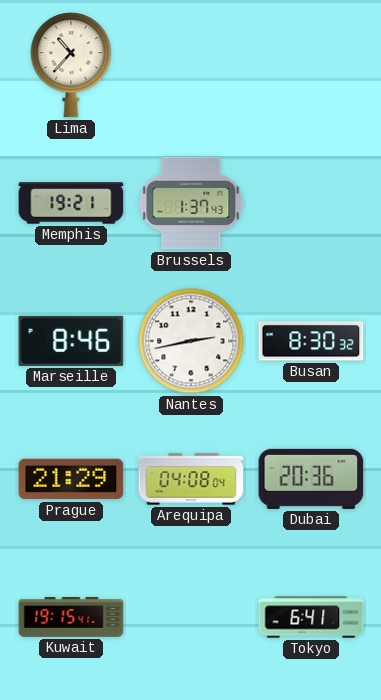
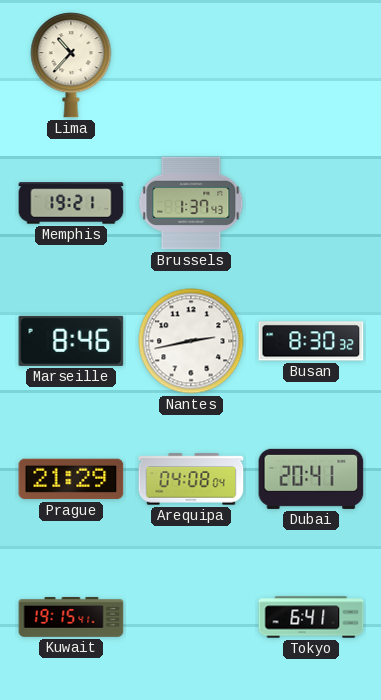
Dubai: 20:36 -> 20:41 (311, 479)
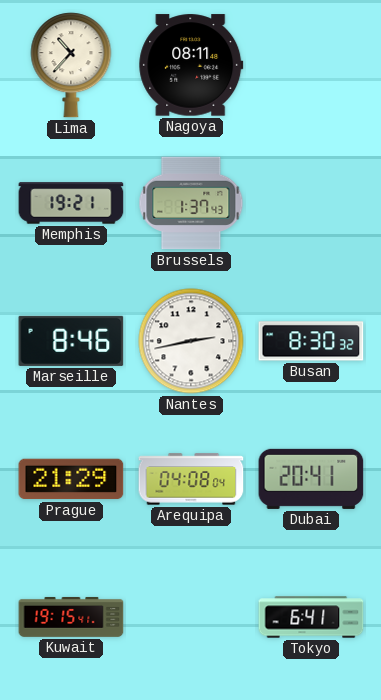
Nagoya: none -> 08:11 (191, 65)
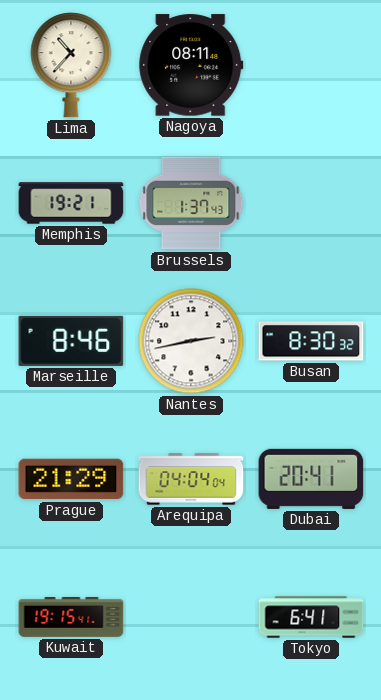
Arequipa: 04:08 -> 04:04 (191, 479)
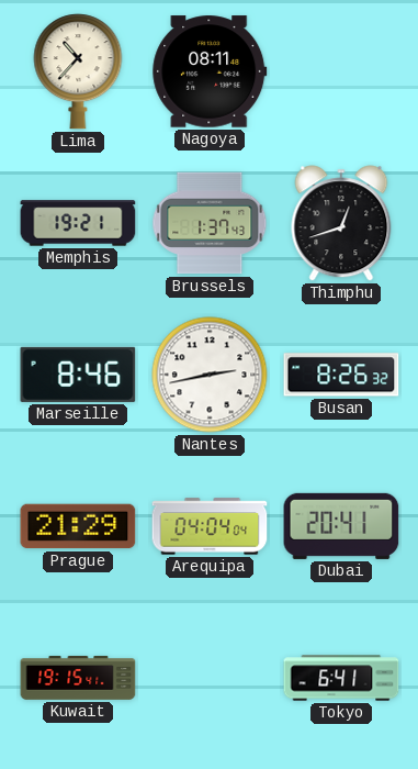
Thimphu: none -> 12:42 (341, 223)
Busan: 8:30 -> 8:26 (341, 375)
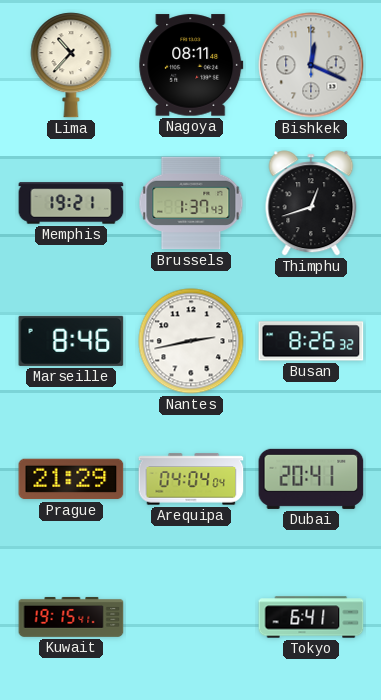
Bishkek: none -> 12:19 (311, 65)
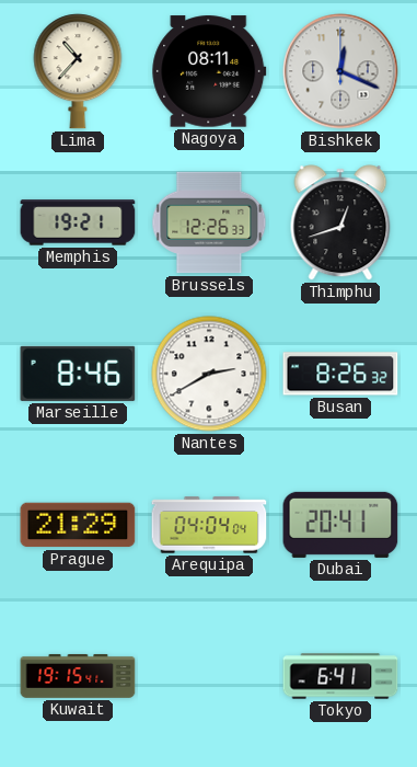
Brussels: 1:37 -> 12:26 (209, 222)
Nantes: 2:43 -> 2:40 (209, 374)
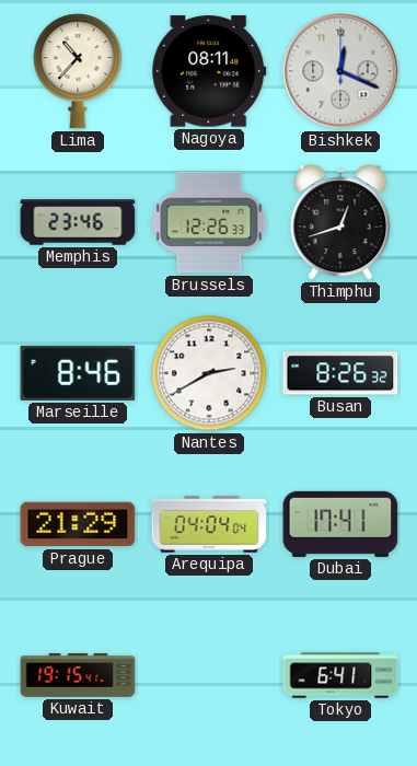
Memphis: 19:21 -> 23:46 (78, 222)
Dubai: 20:41 -> 17:41 (340, 524)
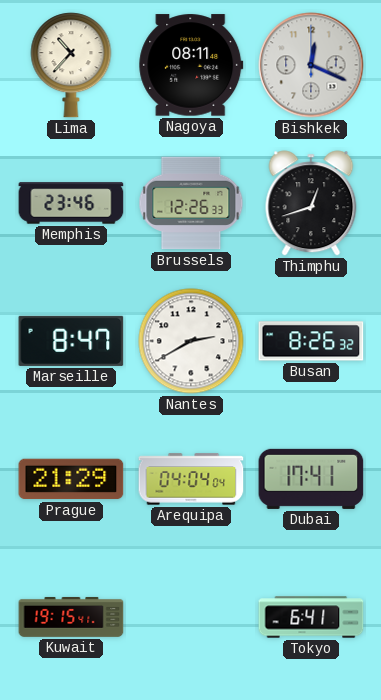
Marseille: 8:46 -> 8:47 (71, 341)
